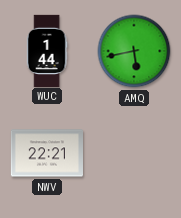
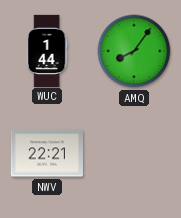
AMQ: 5:43 -> 8:06 (134, 51)
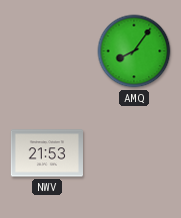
WUC: 1:44 -> none (47, 50)
NWV: 22:21 -> 21:53 (46, 153)
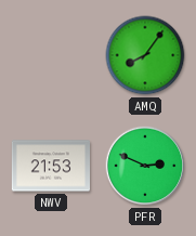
PFR: none -> 2:49 (145, 166)
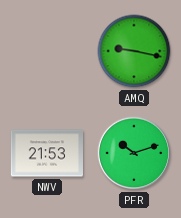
AMQ: 8:06 -> 9:17 (134, 51)
PFR: 2:49 -> 10:12 (134, 153)
